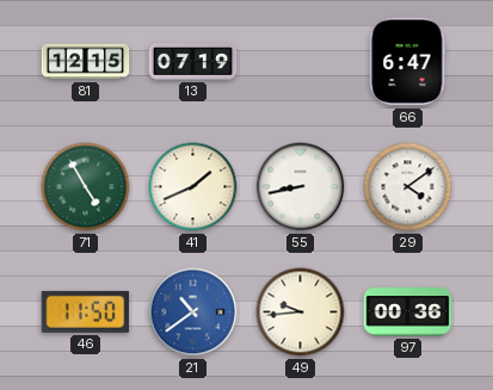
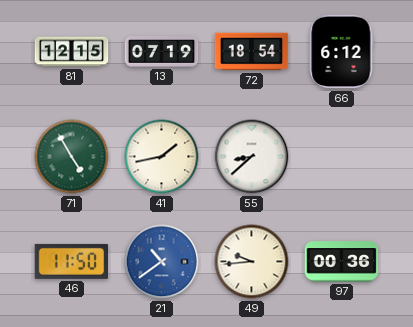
72: none -> 18:54 (252, 52)
66: 6:47 -> 6:12 (342, 52)
41: 1:41 -> 1:43 (162, 157)
55: 8:43 -> 8:38 (252, 157)
29: 4:09 -> none (408, 187)
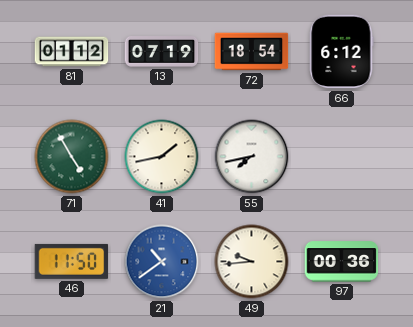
81: 12:15 -> 01:12 (72, 52)
55: 8:38 -> 7:43 (252, 157)
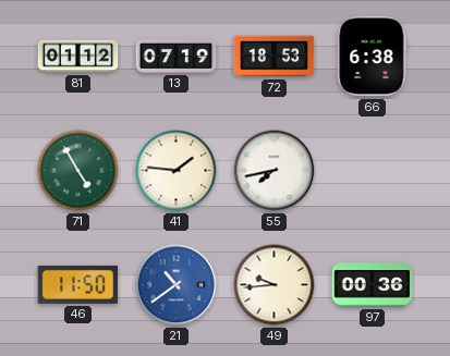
72: 18:54 -> 18:53 (275, 57)
66: 6:12 -> 6:38 (373, 57)
41: 1:43 -> 1:46 (177, 171)
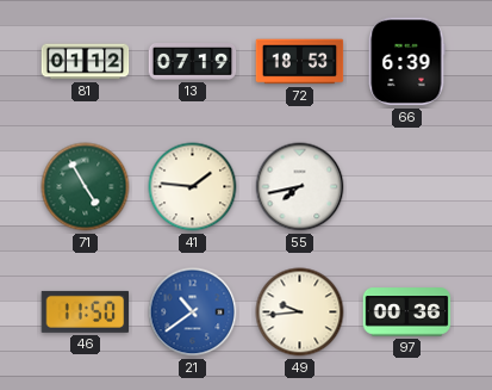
66: 6:38 -> 6:39 (407, 62)
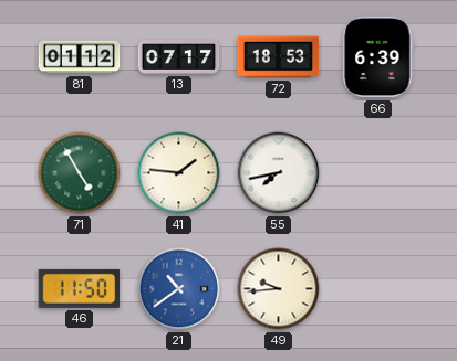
13: 07:19 -> 07:17 (179, 57)
97: 00:36 -> none (407, 312)
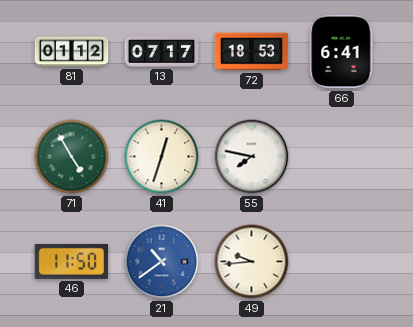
66: 6:39 -> 6:41 (342, 52)
41: 1:46 -> 12:33 (162, 157)
55: 7:43 -> 7:47 (252, 157)
